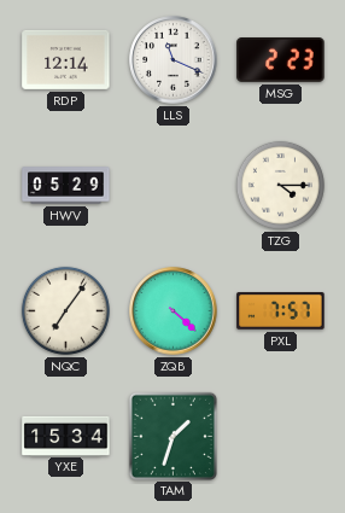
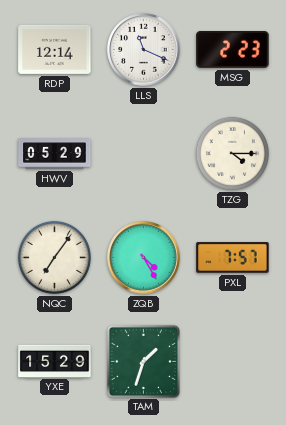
ZQB: 4:22 -> 4:25 (144, 258)
YXE: 15:34 -> 15:29 (55, 361)
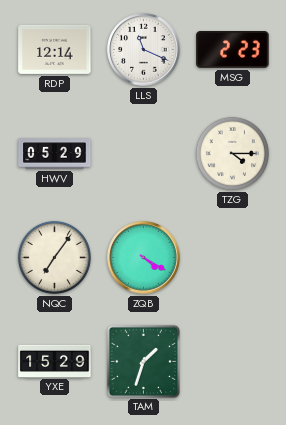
ZQB: 4:25 -> 4:20 (144, 258)
PXL: 7:57 -> none (233, 258)
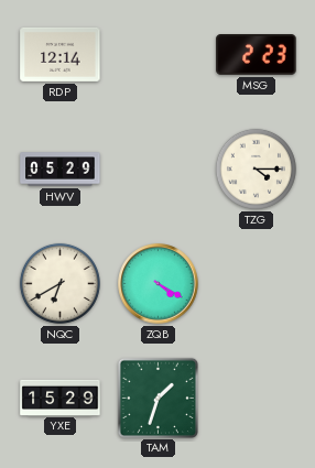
LLS: 11:19 -> none (144, 50)
NQC: 7:06 -> 6:40 (59, 283)
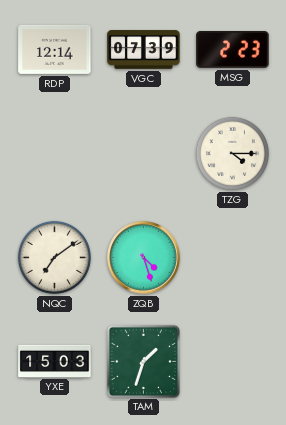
VGC: none -> 07:39 (144, 50)
HWV: 05:29 -> none (61, 170)
NQC: 6:40 -> 7:09 (54, 257)
ZQB: 4:20 -> 4:27 (144, 258)
YXE: 15:29 -> 15:03 (55, 361)
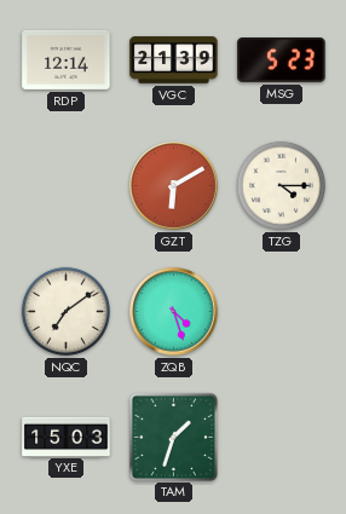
VGC: 07:39 -> 21:39 (174, 60)
MSG: 2:23 -> 5:23 (282, 60)
GZT: none -> 6:10 (174, 186)
